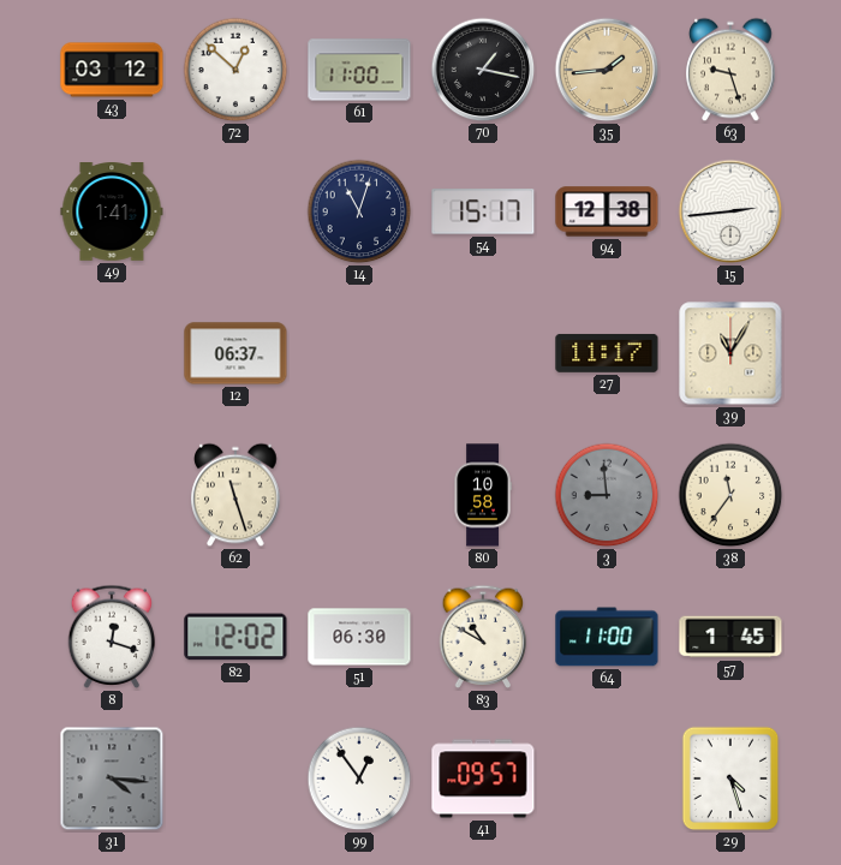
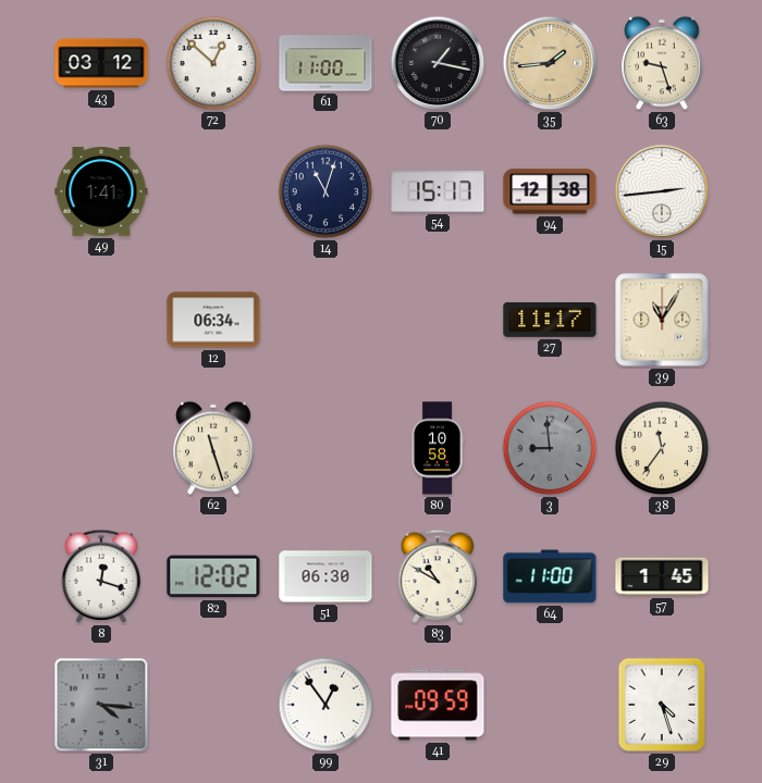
12: 06:37 -> 06:34 (213, 320)
41: 09:57 -> 09:59 (438, 705)
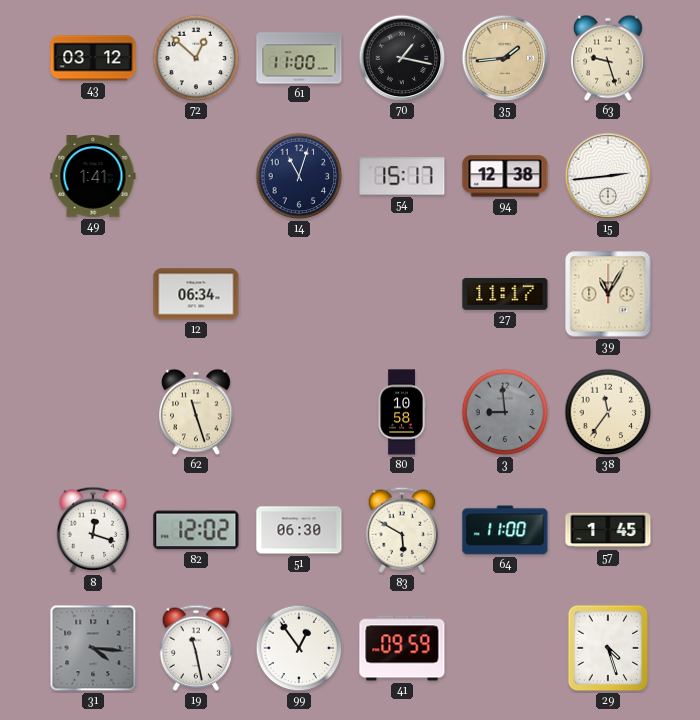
83: 10:50 -> 5:50 (402, 530)
19: none -> 11:28 (196, 648)
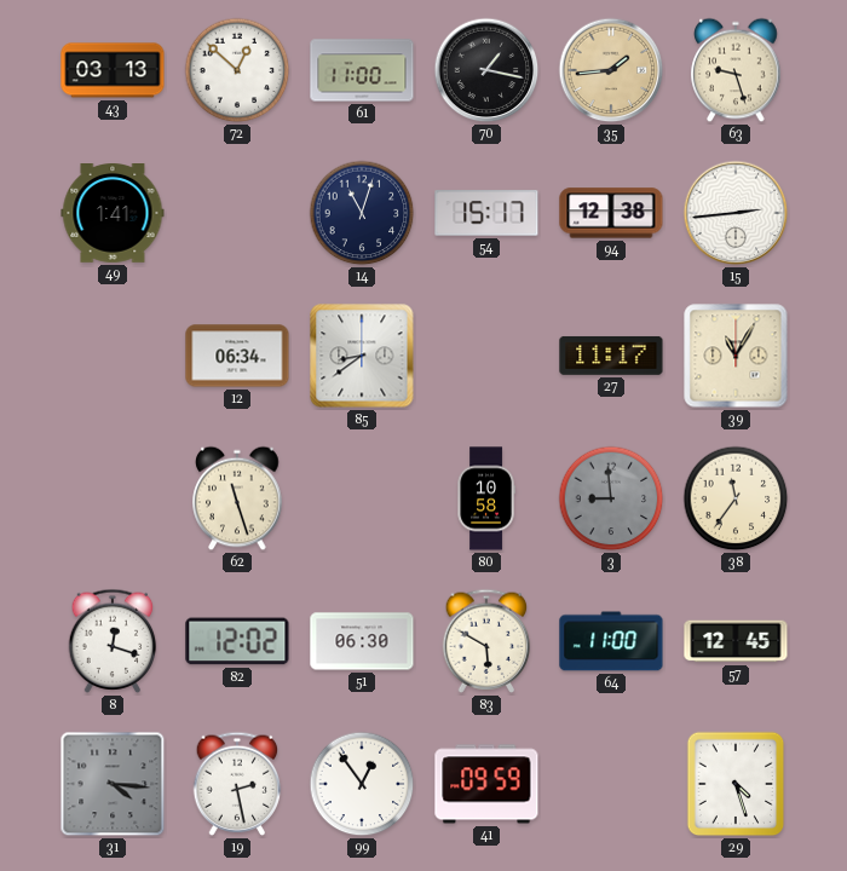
43: 03:12 -> 03:13 (113, 70)
85: none -> 8:39 (362, 356)
57: 1:45 -> 12:45 (736, 641)
19: 11:28 -> 2:28 (237, 784)
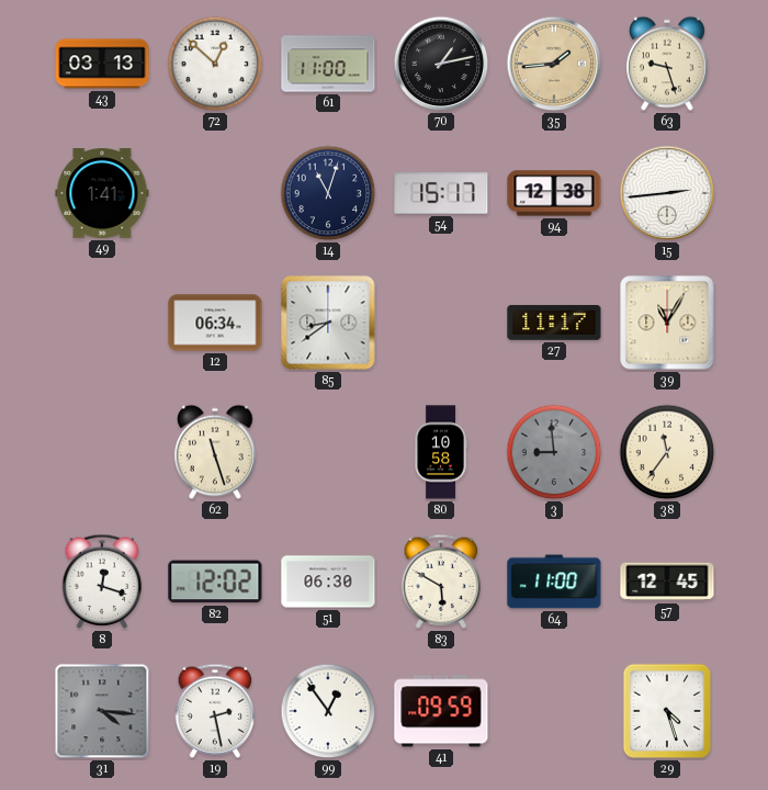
70: 1:17 -> 1:13 (441, 64)
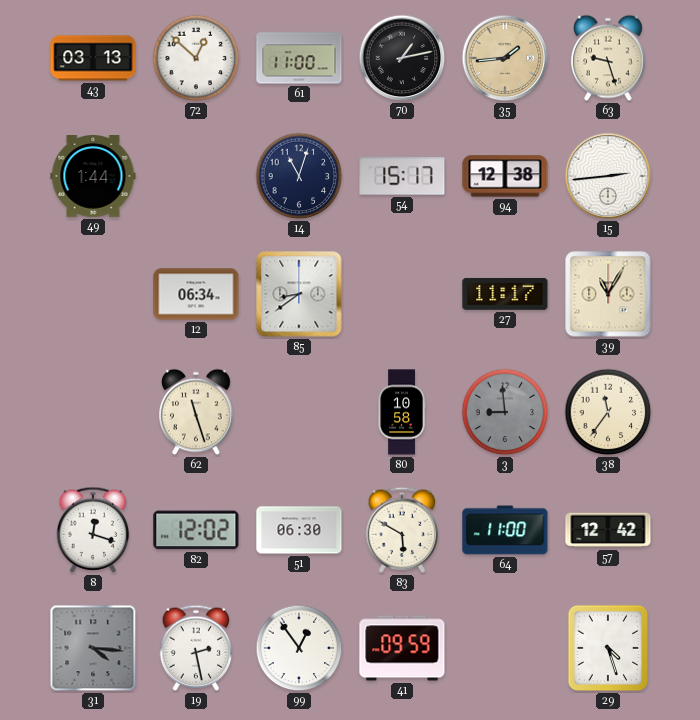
49: 1:41 -> 1:44 (93, 177)
57: 12:45 -> 12:42 (608, 530)
